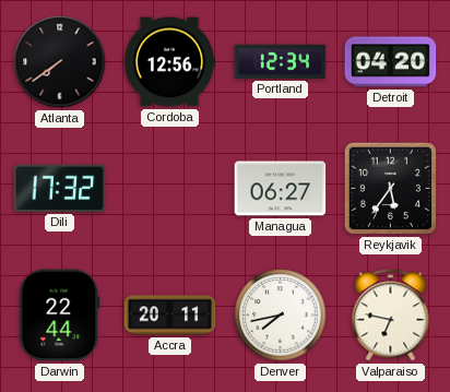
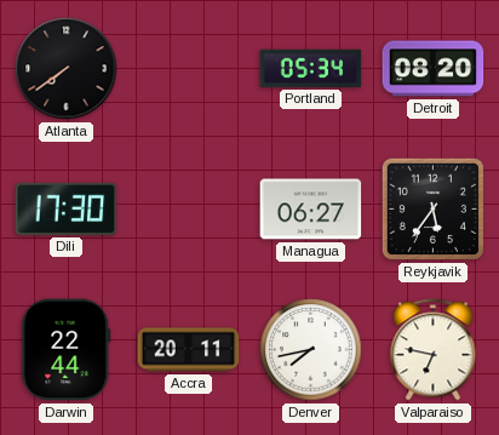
Cordoba: 12:56 -> none (169, 62)
Portland: 12:34 -> 05:34 (311, 68)
Detroit: 04:20 -> 08:20 (434, 69)
Dili: 17:32 -> 17:30 (67, 208)
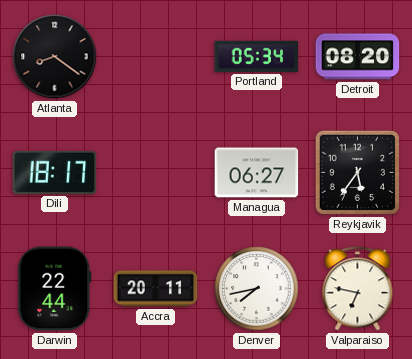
Atlanta: 7:39 -> 8:21 (55, 57)
Dili: 17:30 -> 18:17 (55, 172)
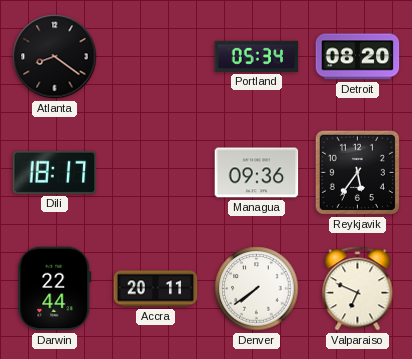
Managua: 06:27 -> 09:36 (257, 173)
Denver: 7:43 -> 7:39 (257, 289)
Valparaiso: 6:47 -> 6:49 (358, 289)
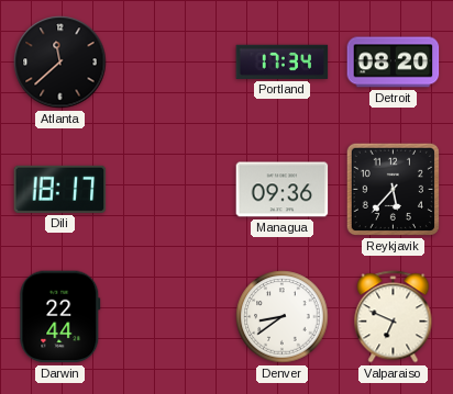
Atlanta: 8:21 -> 11:38 (60, 63)
Portland: 05:34 -> 17:34 (283, 61)
Reykjavik: 5:36 -> 5:37 (393, 189)
Accra: 20:11 -> none (156, 289)
Denver: 7:39 -> 8:39 (283, 317)
